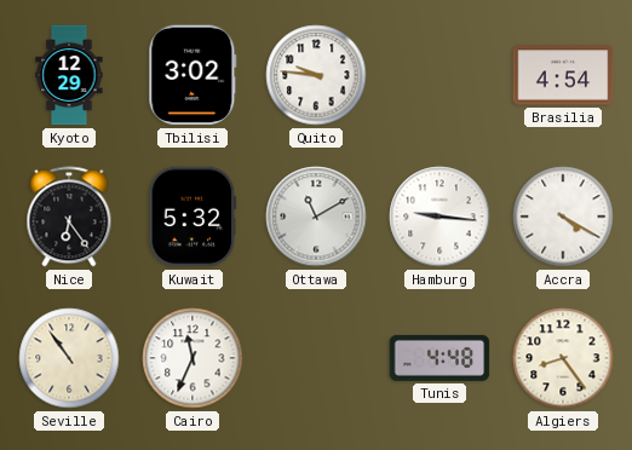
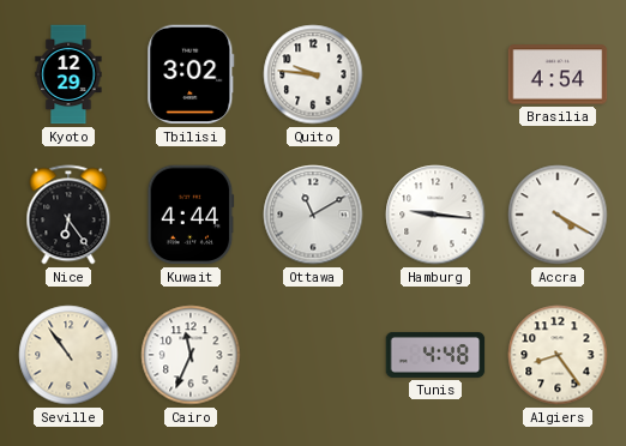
Kuwait: 5:32 -> 4:44 (191, 215)
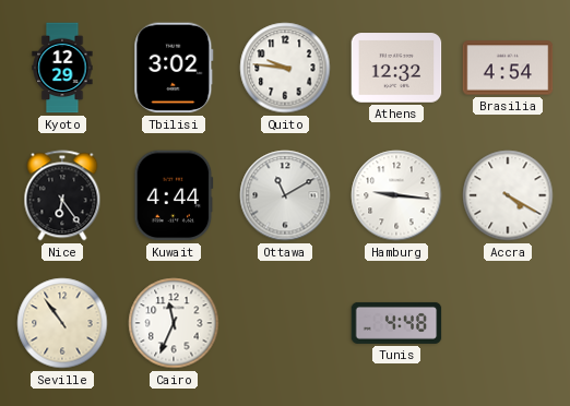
Athens: none -> 12:32 (396, 68)
Algiers: 8:24 -> none (558, 355)
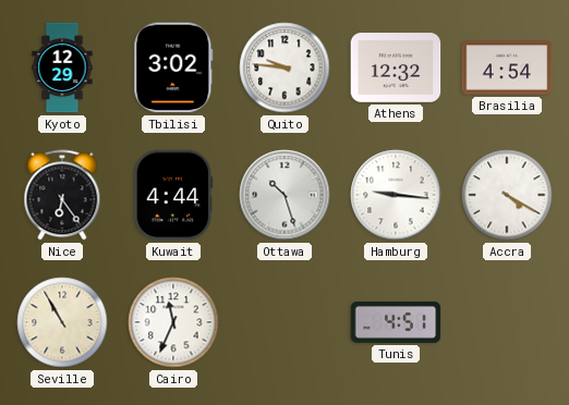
Ottawa: 11:10 -> 10:27 (284, 195)
Seville: 10:54 -> 10:55 (62, 322)
Tunis: 4:48 -> 4:51 (396, 322)
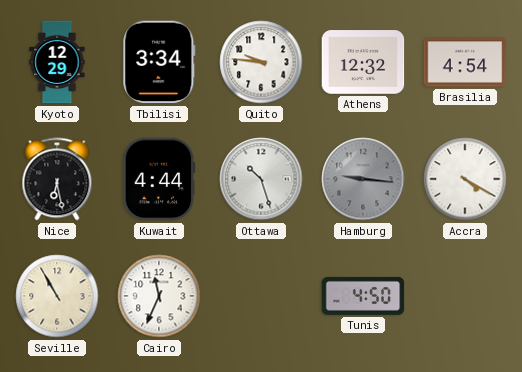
Tbilisi: 3:02 -> 3:34 (159, 62)
Nice: 6:24 -> 6:28 (57, 179)
Hamburg dial: white -> grey (363, 179)
Tunis: 4:51 -> 4:50 (363, 296)
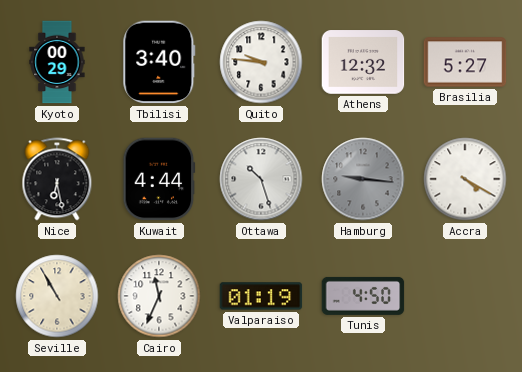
Kyoto: 12:29 -> 00:29 (57, 62)
Tbilisi: 3:34 -> 3:40 (159, 62)
Brasilia: 4:54 -> 5:27 (465, 62)
Valparaiso: none -> 01:19 (261, 296)
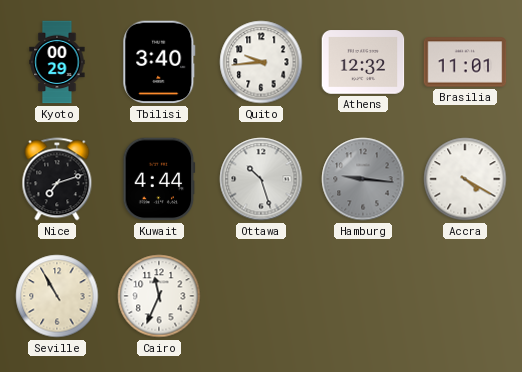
Quito: 9:46 -> 9:44 (261, 62)
Brasilia: 5:27 -> 11:01 (465, 62)
Nice: 6:28 -> 7:12 (57, 179)
Valparaiso: 01:19 -> none (261, 296)
Tunis: 4:50 -> none (363, 296)
